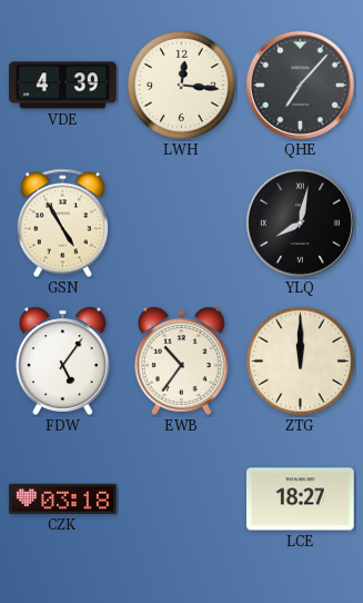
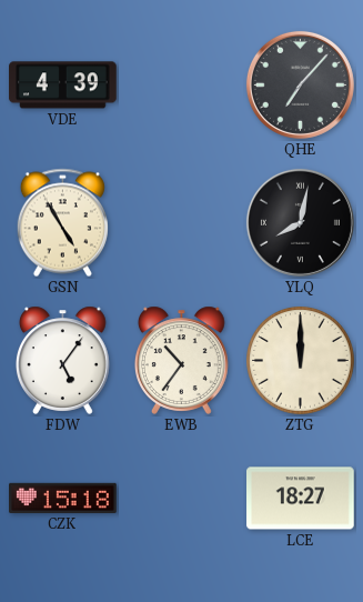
LWH: 12:16 -> none (182, 86)
CZK: 03:18 -> 15:18 (63, 498)
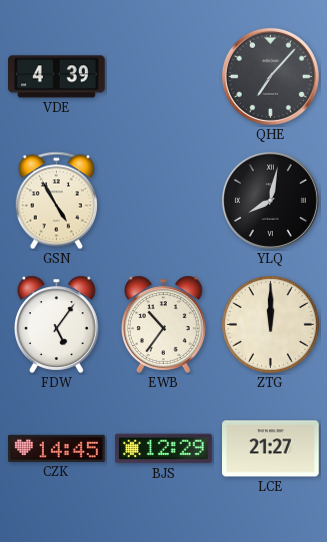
CZK: 15:18 -> 14:45 (57, 448)
BJS: none -> 12:29 (164, 449)
LCE: 18:27 -> 21:27 (271, 449)
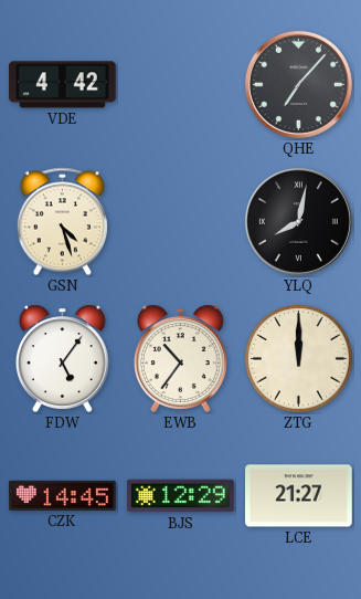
VDE: 4:39 -> 4:42 (63, 85)
GSN: 4:55 -> 4:27 (62, 222)
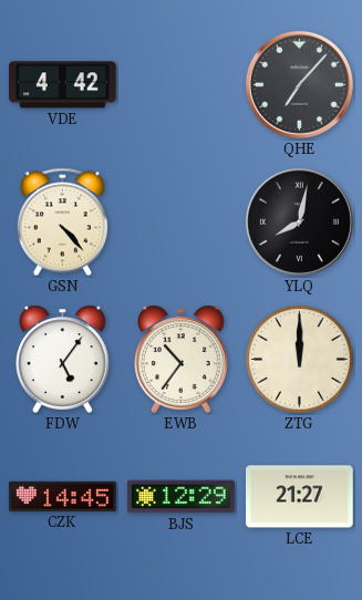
GSN: 4:27 -> 4:23 (62, 223)
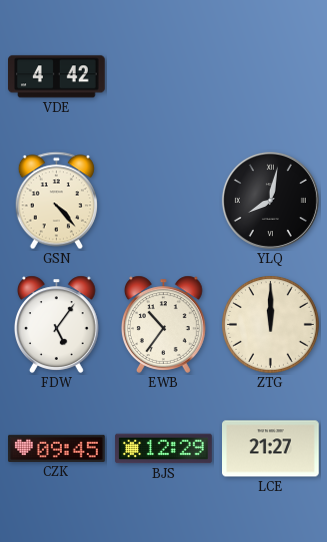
QHE: 7:07 -> none (299, 84)
CZK: 14:45 -> 09:45 (57, 448)
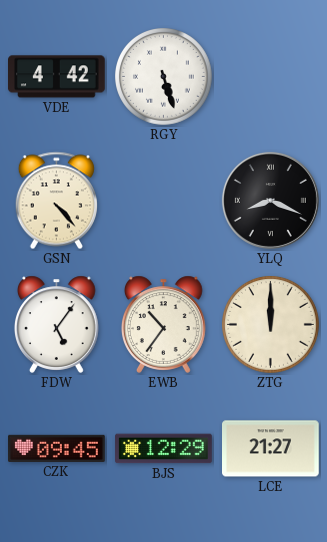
RGY: none -> 5:27 (164, 77)
YLQ: 8:02 -> 8:19 (270, 200)
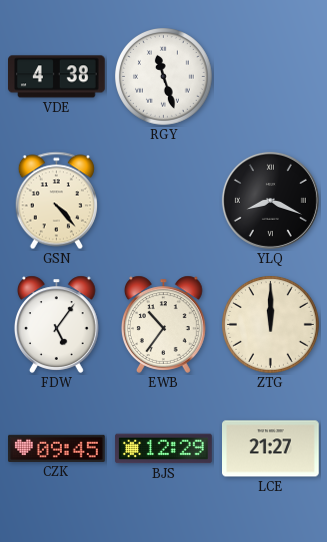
VDE: 4:42 -> 4:38 (57, 77)
RGY: 5:27 -> 11:27 (164, 77)
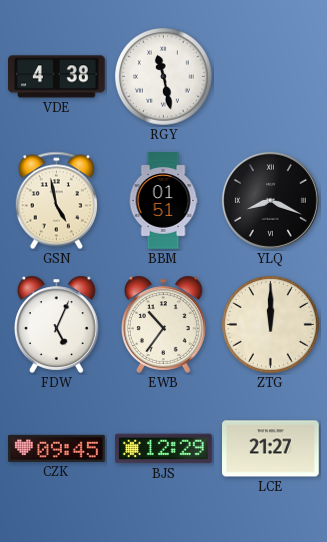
RGY: 11:27 -> 11:28 (164, 77)
GSN: 4:23 -> 4:58 (56, 201)
BBM: none -> 01:51 (163, 201)
FDW: 5:06 -> 5:04 (56, 324)
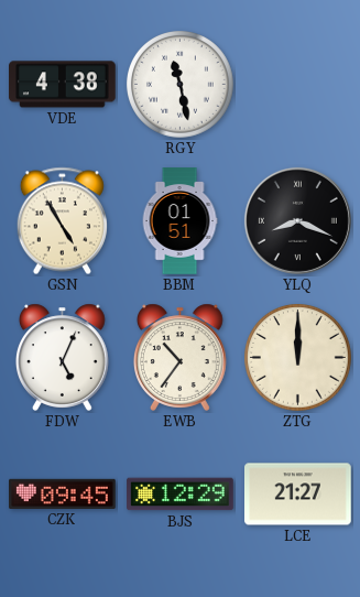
GSN: 4:58 -> 4:55 (62, 221)
